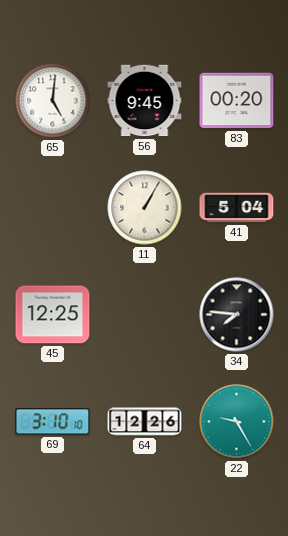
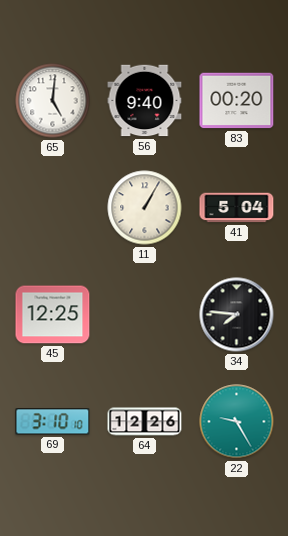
56: 9:45 -> 9:40 (145, 101)
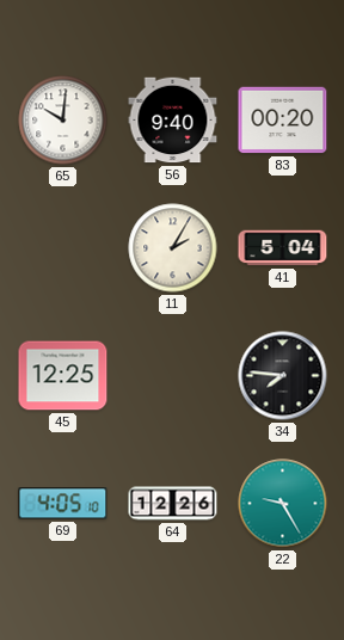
65: 5:01 -> 10:01 (63, 121)
11: 1:05 -> 2:05 (173, 248)
69: 3:10 -> 4:05 (63, 504)
